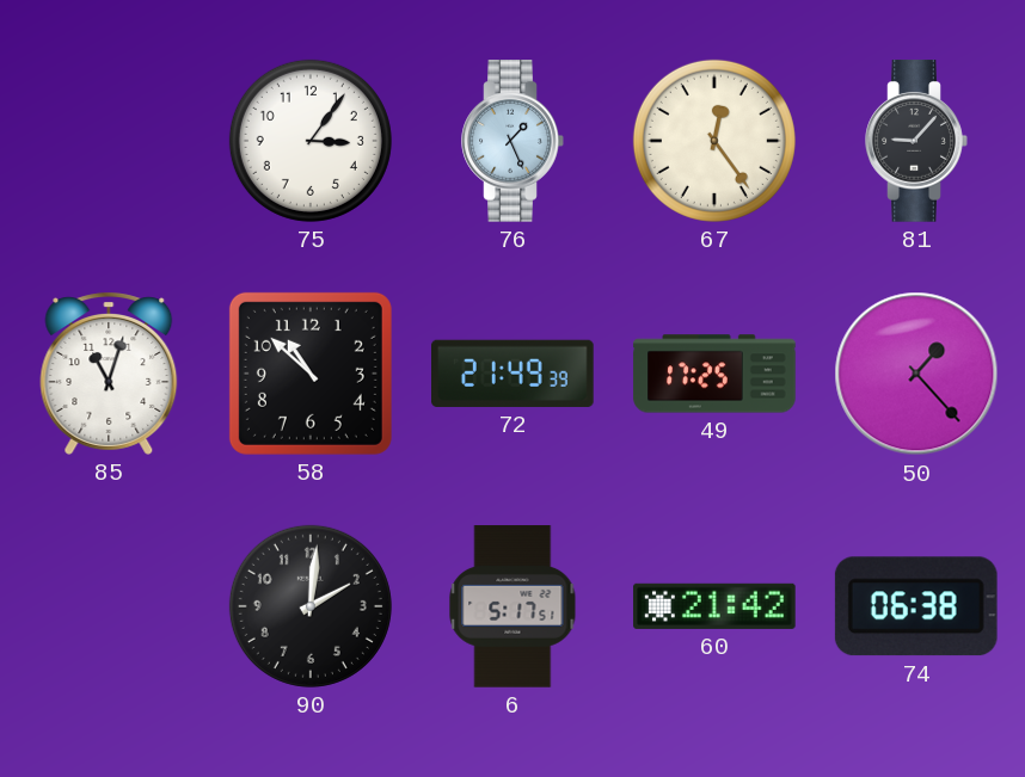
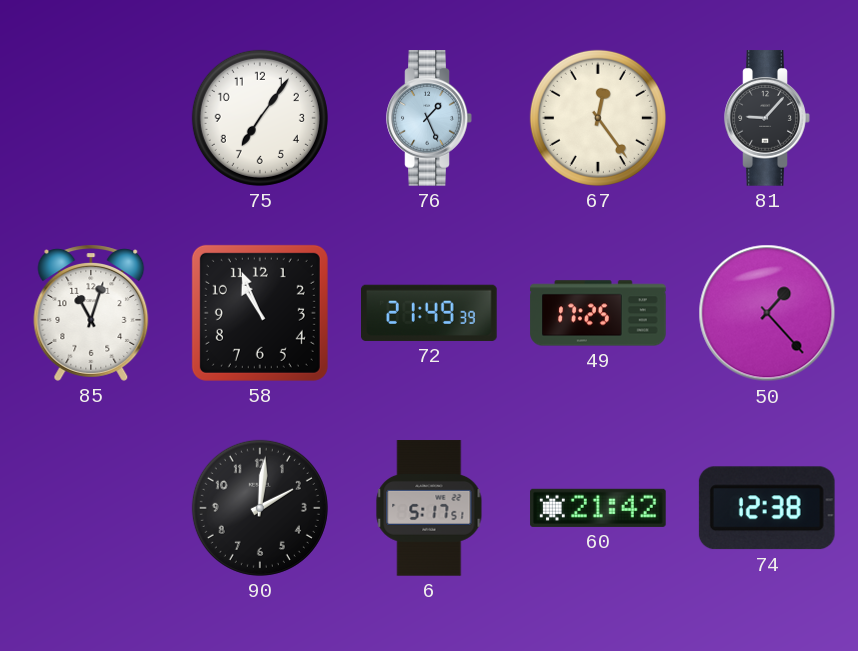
75: 3:06 -> 7:06 (260, 118)
58: 10:52 -> 10:56 (260, 313)
74: 06:38 -> 12:38 (767, 508)
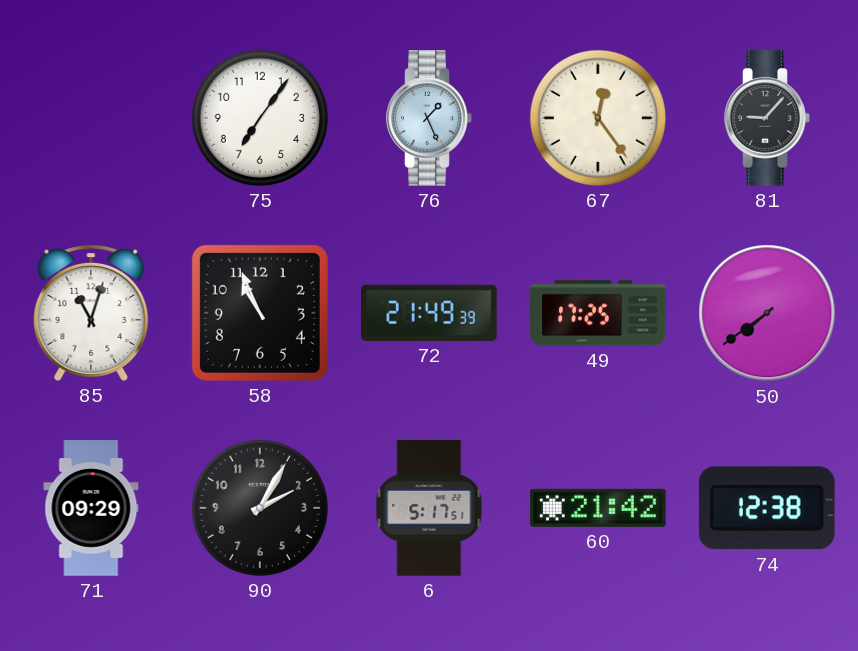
50: 1:23 -> 7:39 (767, 313)
71: none -> 09:29 (91, 508)
90: 2:01 -> 2:05 (260, 508)
